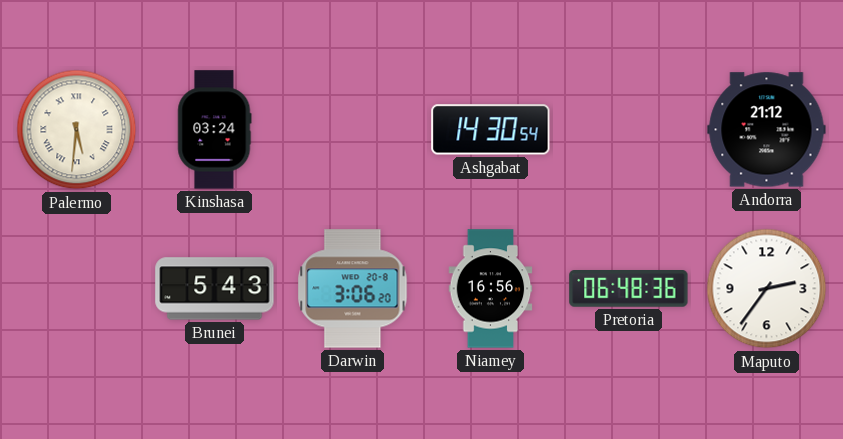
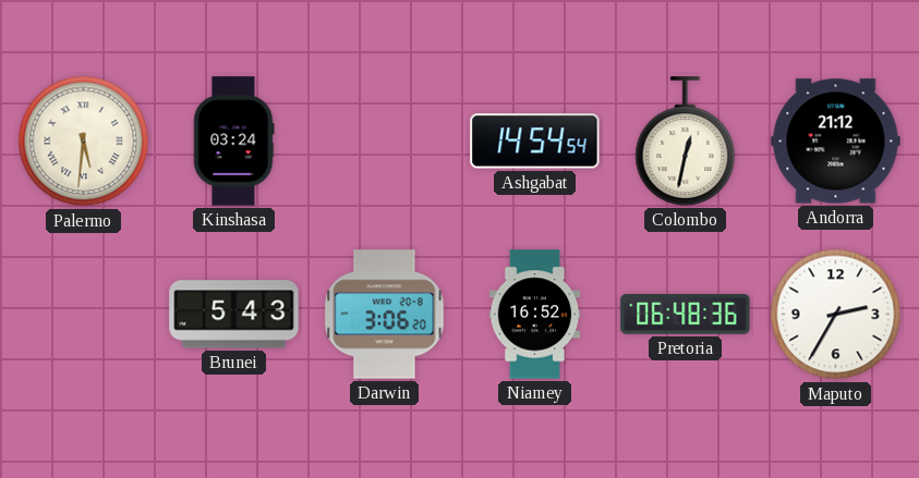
Ashgabat: 14:30 -> 14:54 (535, 142)
Colombo: none -> 12:32 (686, 142)
Niamey: 16:56 -> 16:52 (535, 315)
Maputo: 2:36 -> 2:35 (836, 315)
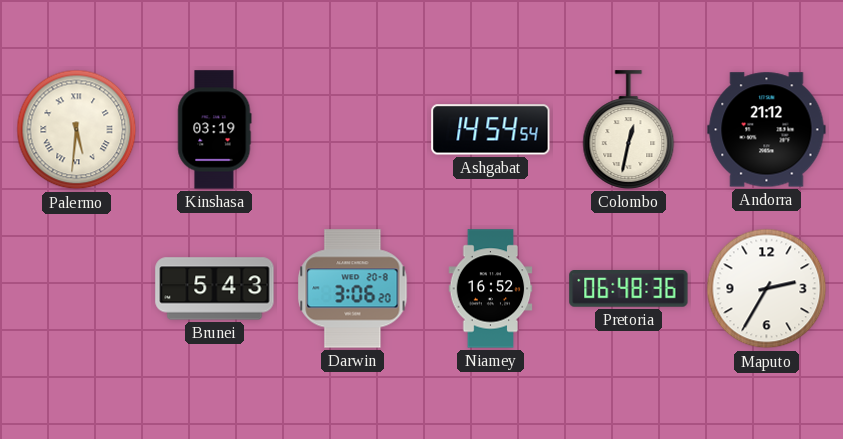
Kinshasa: 03:24 -> 03:19 (215, 130)
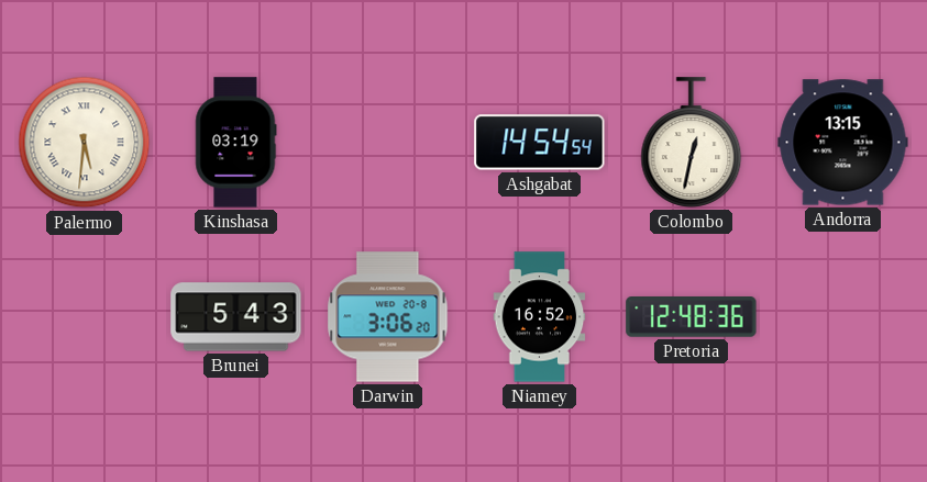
Andorra: 21:12 -> 13:15 (843, 143)
Pretoria: 06:48 -> 12:48 (692, 317)
Maputo: 2:35 -> none (767, 289)
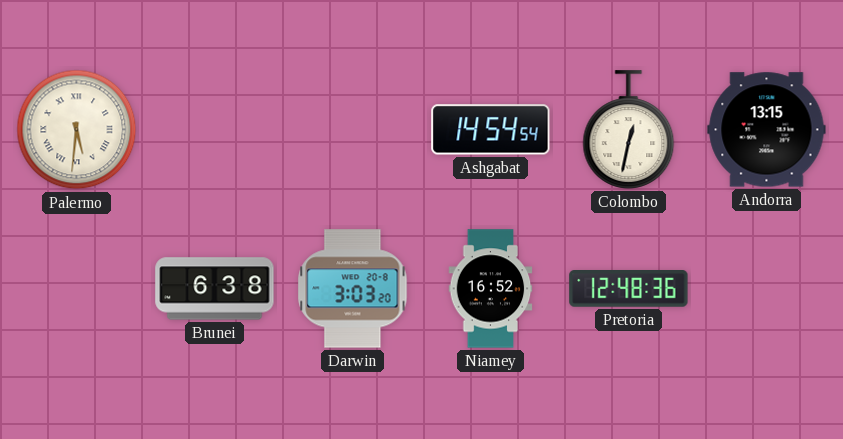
Kinshasa: 03:19 -> none (236, 143)
Brunei: 5:43 -> 6:38 (215, 289)
Darwin: 3:06 -> 3:03 (353, 289)
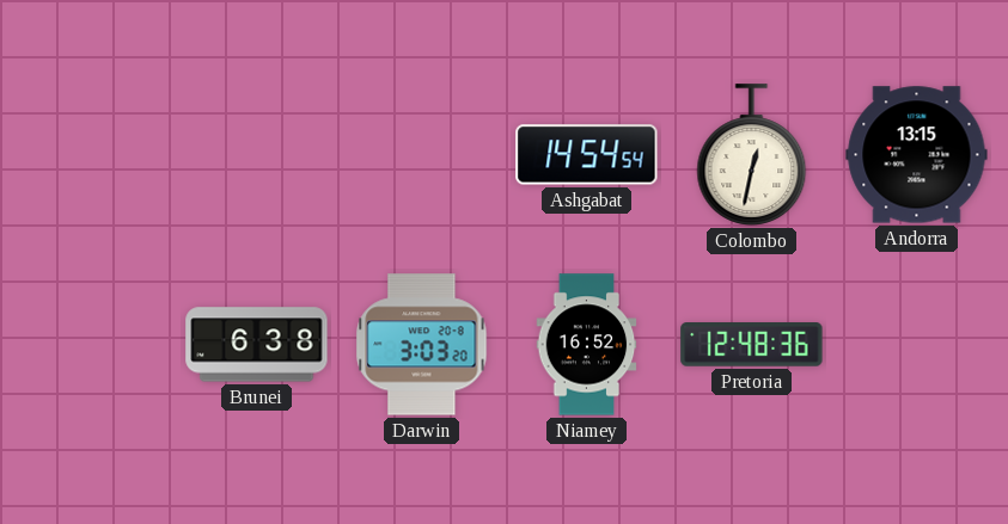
Palermo: 5:31 -> none (77, 130)
